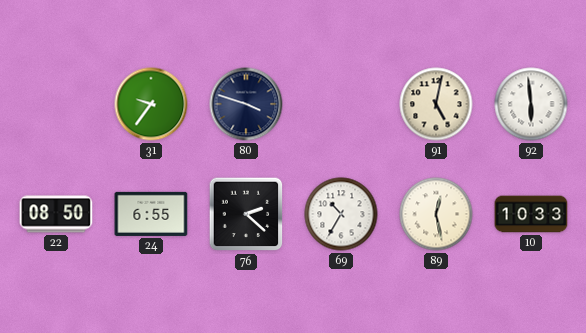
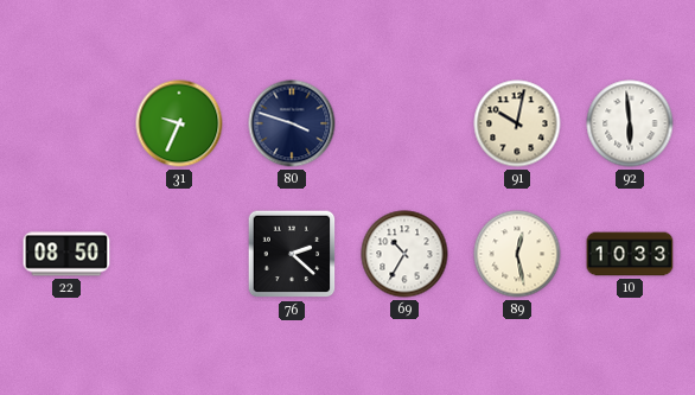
31: 9:36 -> 9:34 (179, 123)
91: 5:02 -> 10:02 (517, 123)
24: 6:55 -> none (151, 214)
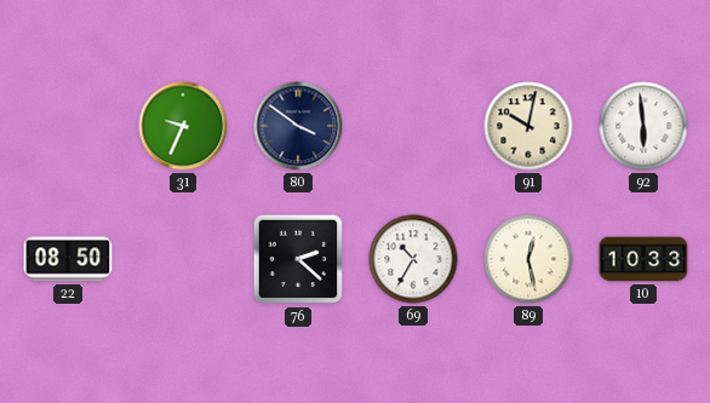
80: 3:48 -> 3:51 (298, 126)
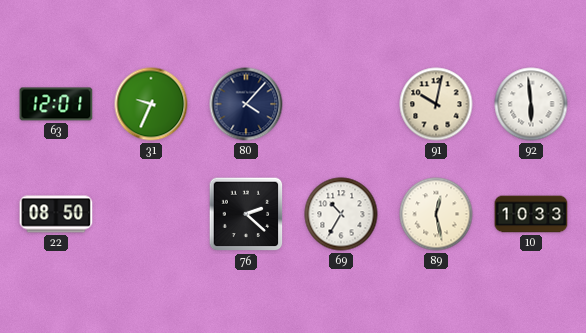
63: none -> 12:01 (56, 104)
80: 3:51 -> 4:07 (246, 104)
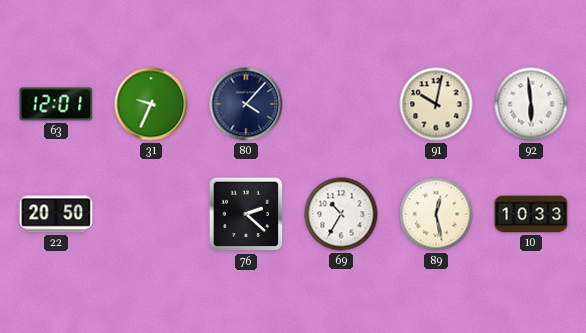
22: 08:50 -> 20:50 (56, 214)
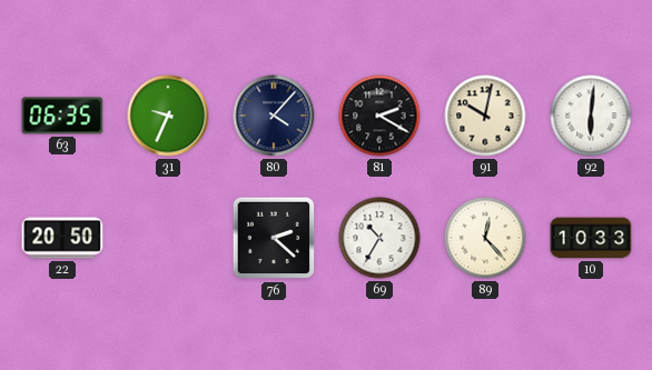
63: 12:01 -> 06:35 (62, 116)
81: none -> 2:20 (379, 116)
92: 5:59 -> 6:01 (591, 116)
89: 12:28 -> 12:23 (485, 238)
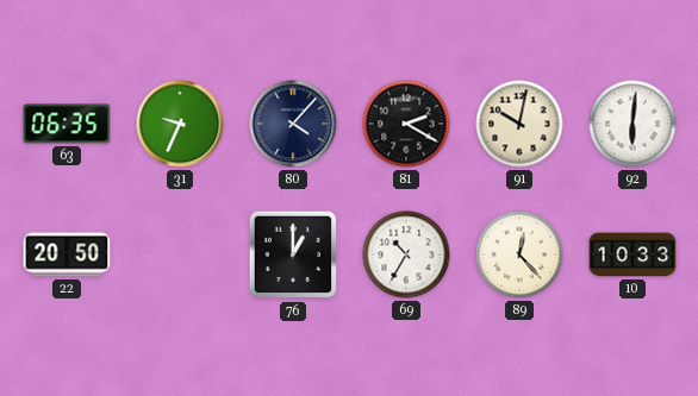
76: 2:22 -> 1:00 (293, 254)
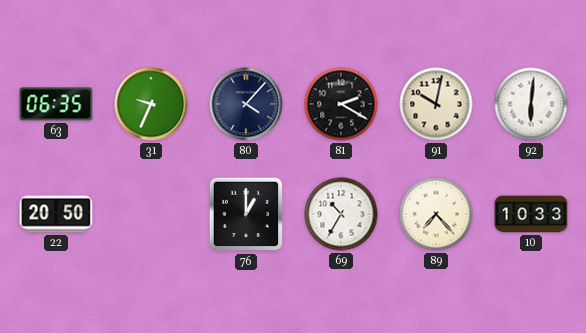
89: 12:23 -> 7:23 (436, 214)
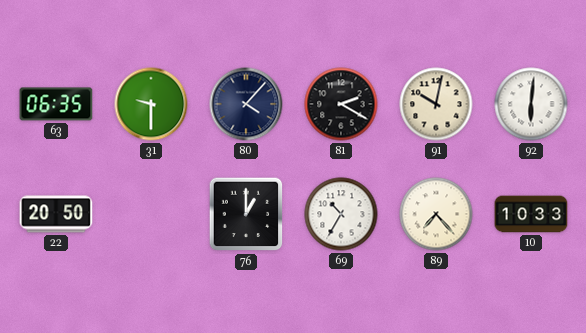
31: 9:34 -> 9:30 (151, 104)
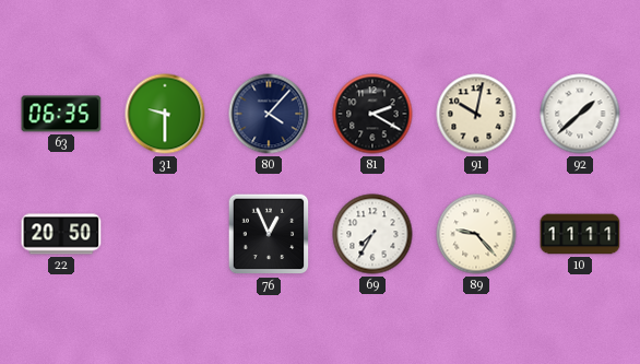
92: 6:01 -> 1:38 (580, 114)
76: 1:00 -> 12:56 (269, 234)
69: 10:35 -> 7:35 (372, 234)
89: 7:23 -> 9:23 (476, 234)
10: 10:33 -> 11:11 (580, 234)
